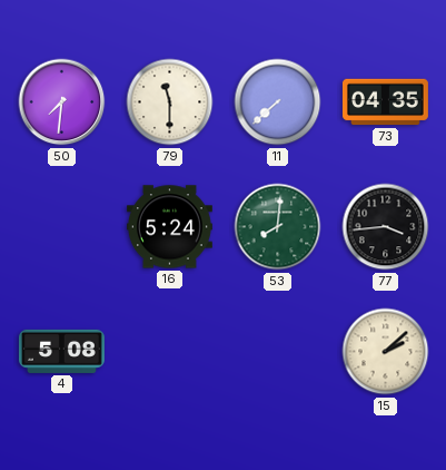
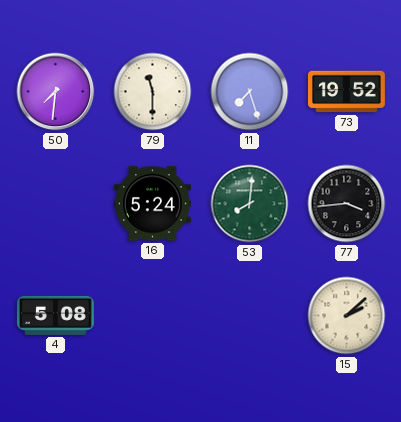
11: 7:38 -> 7:27 (250, 92)
73: 04:35 -> 19:52 (346, 92)
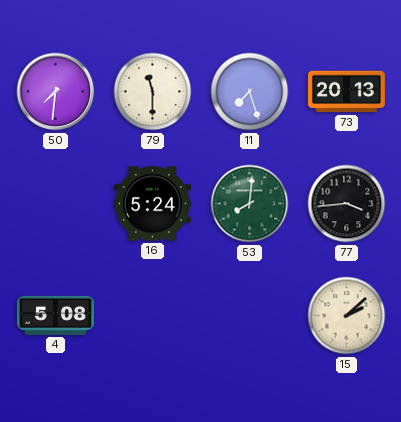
73: 19:52 -> 20:13 (346, 92)
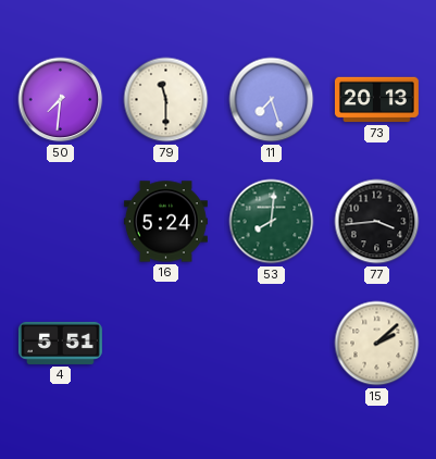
4: 5:08 -> 5:51 (60, 343)
